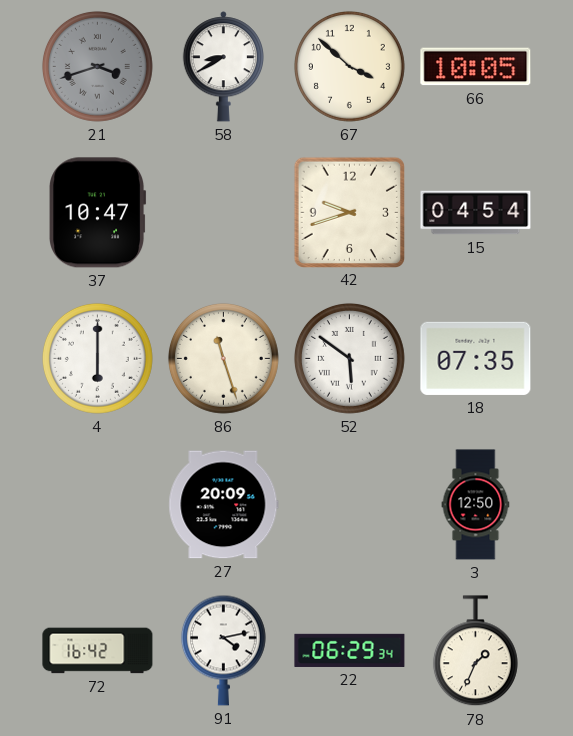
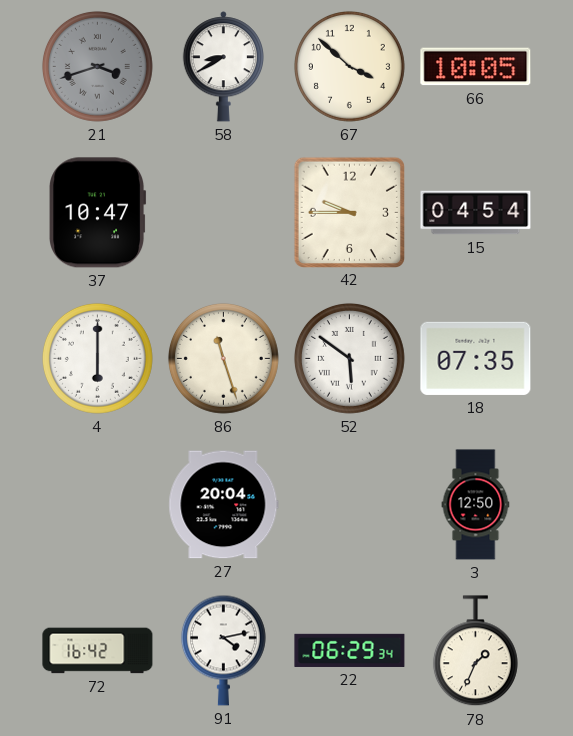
42: 9:42 -> 9:45 (349, 212)
27: 20:09 -> 20:04 (224, 505)
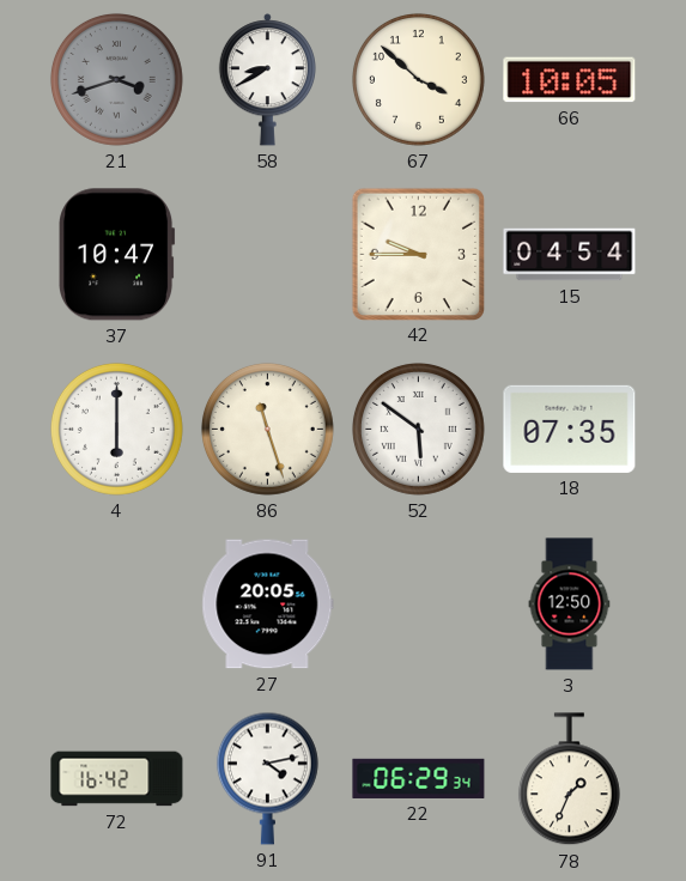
27: 20:04 -> 20:05 (268, 604)
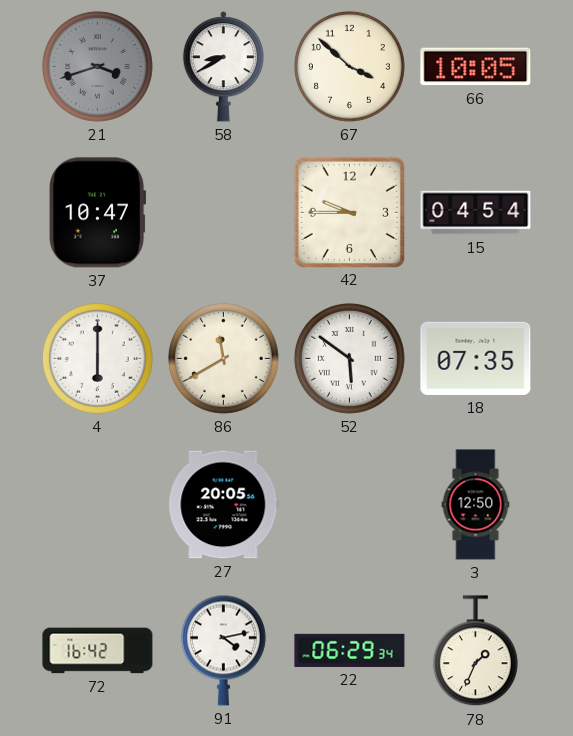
86: 11:27 -> 11:40 (223, 358)
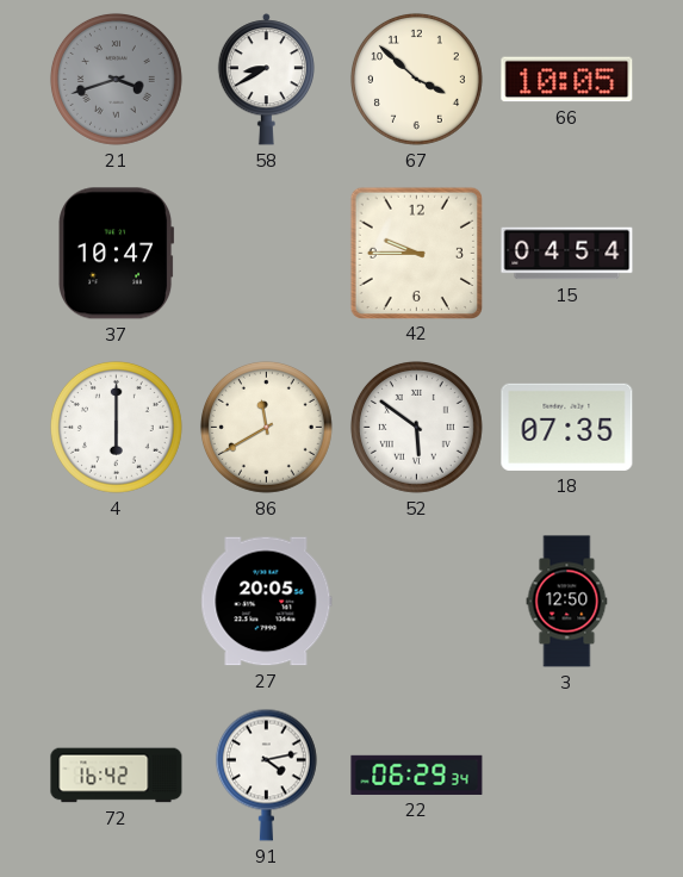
78: 1:34 -> none (475, 651)
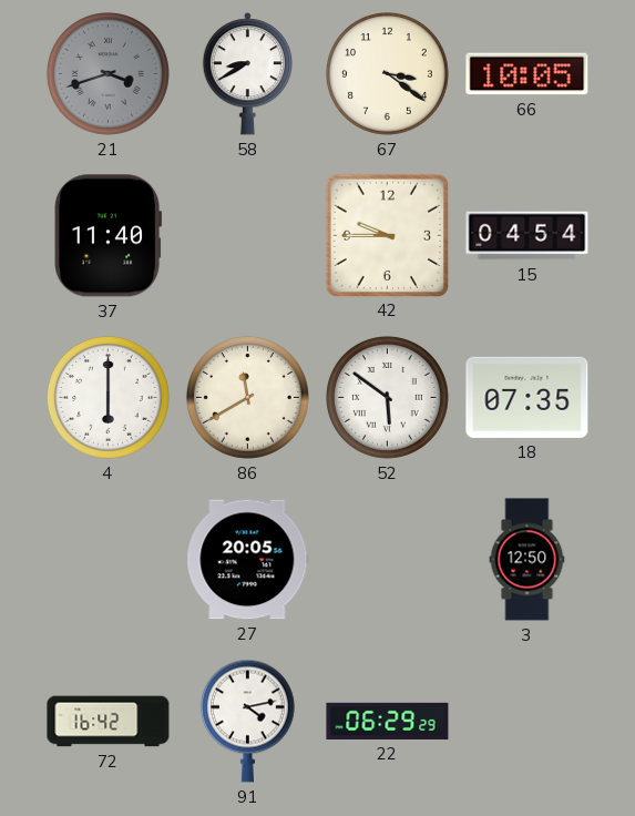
67: 3:52 -> 3:21 (387, 73)
37: 10:47 -> 11:40 (109, 236)
22: 06:29:34 -> 06:29:29 (388, 721)
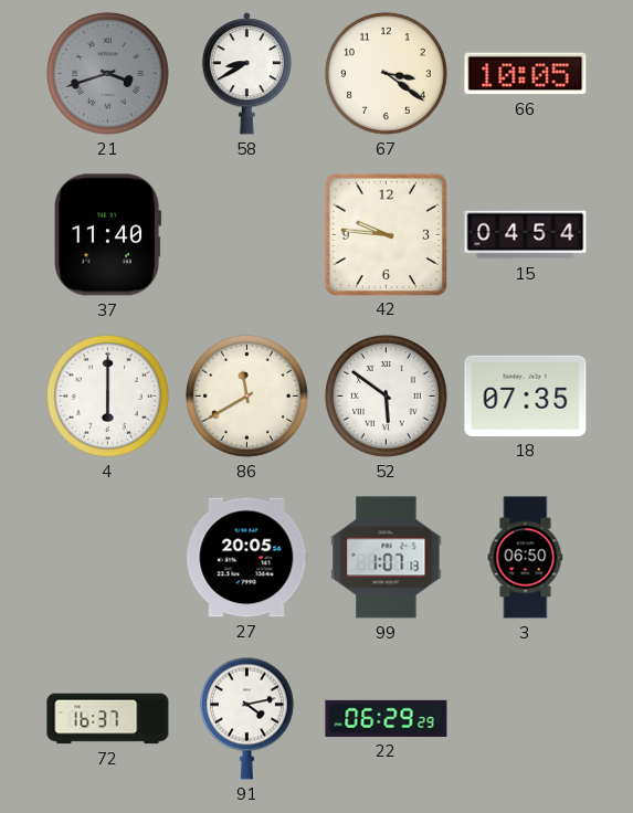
42: 9:45 -> 9:46 (386, 234)
99: none -> 1:07 (387, 558)
3: 12:50 -> 06:50 (526, 558)
72: 16:42 -> 16:37 (108, 719)
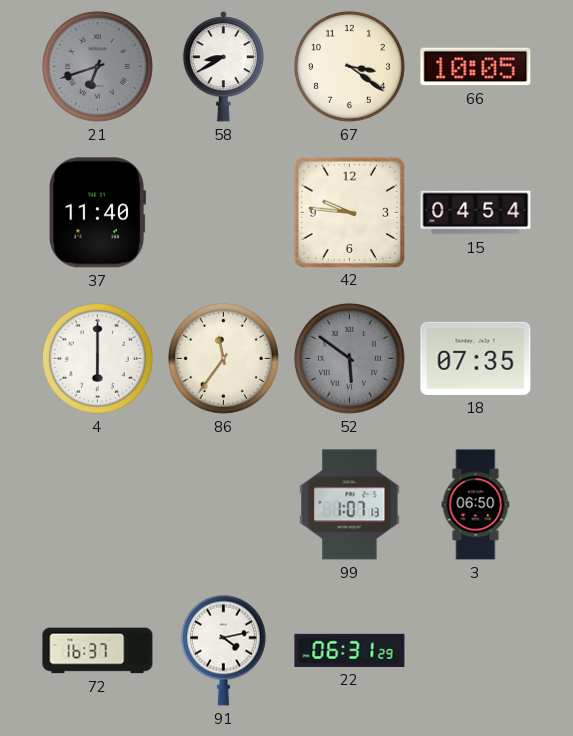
21: 3:42 -> 6:42 (97, 66)
86: 11:40 -> 11:36 (223, 358)
52 dial: white -> grey (349, 358)
27: 20:05 -> none (247, 558)
22: 06:29 -> 06:31 (350, 650)
